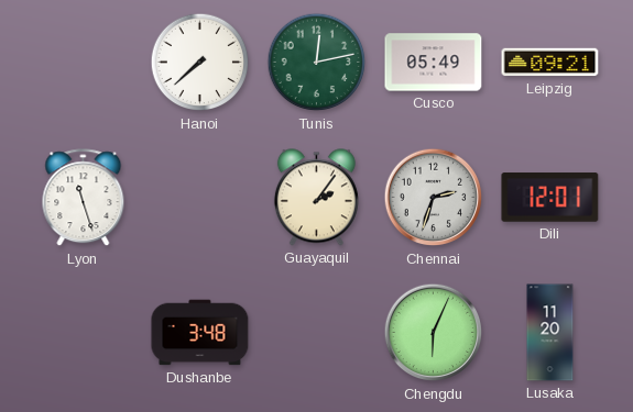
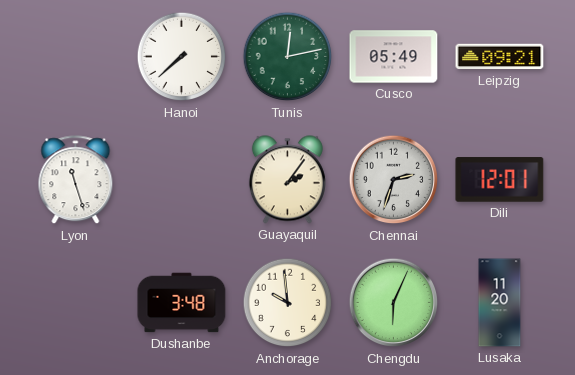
Anchorage: none -> 9:59 (288, 303)
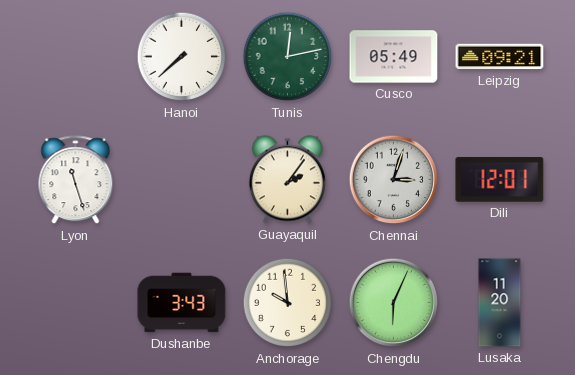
Chennai: 2:33 -> 3:03 (394, 180)
Dushanbe: 3:48 -> 3:43 (182, 303)
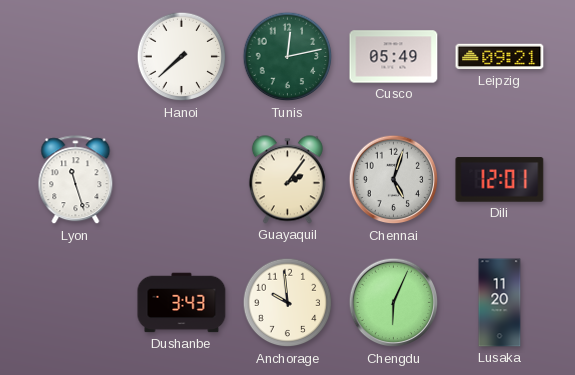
Chennai: 3:03 -> 5:03 (394, 180)
